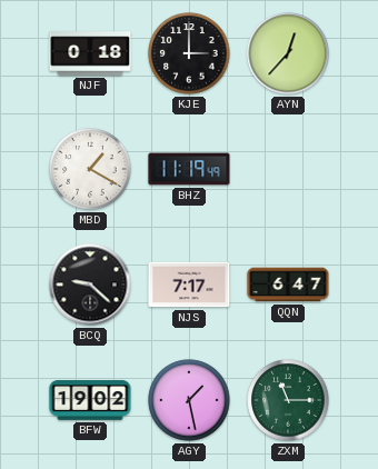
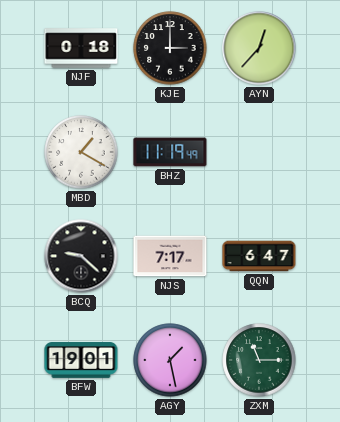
BFW: 19:02 -> 19:01 (81, 360)
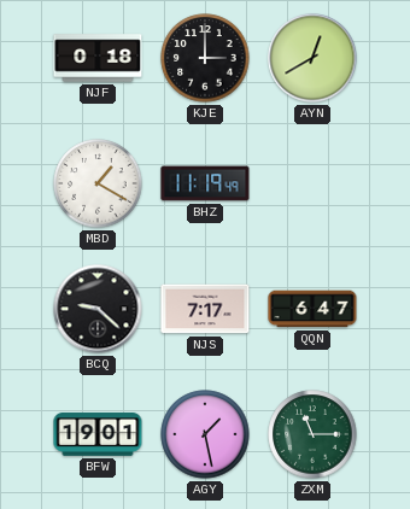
AYN: 12:37 -> 12:40 (312, 58)
